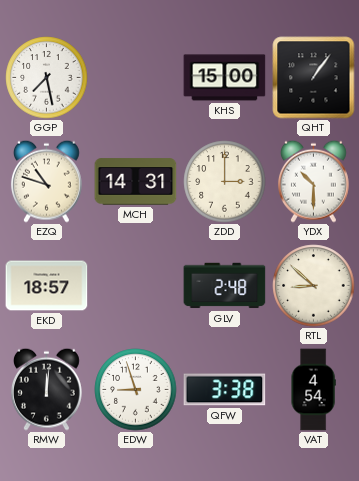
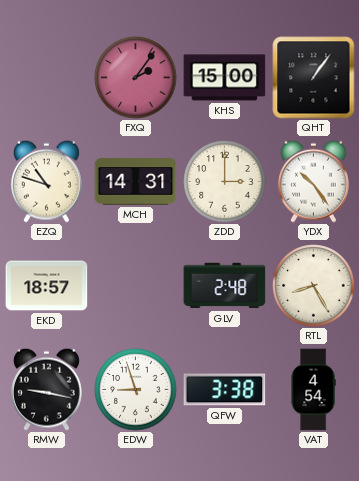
GGP: 7:28 -> none (47, 78)
FXQ: none -> 2:06 (136, 78)
YDX: 10:30 -> 10:24 (313, 181)
RTL: 8:52 -> 8:25 (314, 286)
RMW: 12:01 -> 9:17 (46, 389)
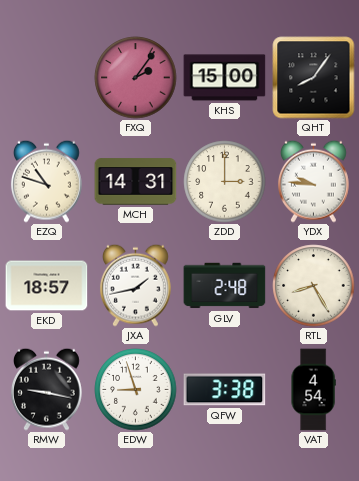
QHT: 1:06 -> 8:06 (314, 78)
YDX: 10:24 -> 9:46 (313, 181)
JXA: none -> 1:43 (135, 285)
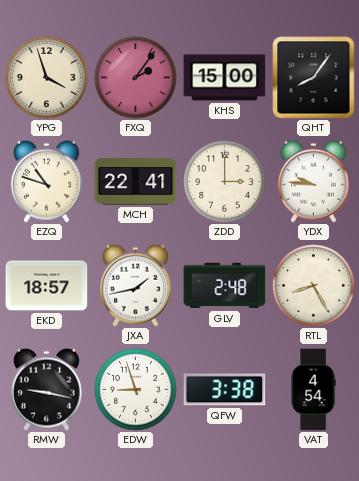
YPG: none -> 3:57 (47, 78)
MCH: 14:31 -> 22:41 (136, 182)
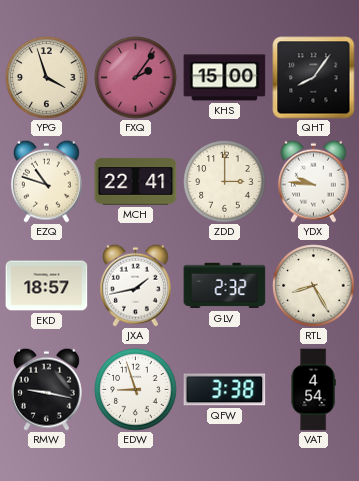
GLV: 2:48 -> 2:32 (225, 286)
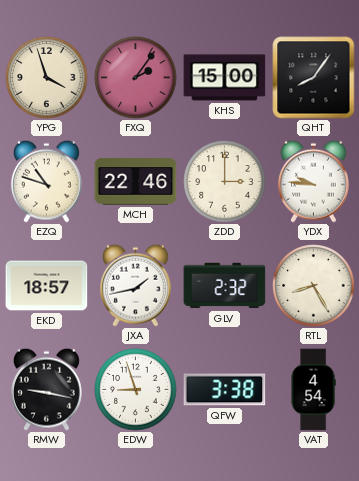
MCH: 22:41 -> 22:46 (136, 182)
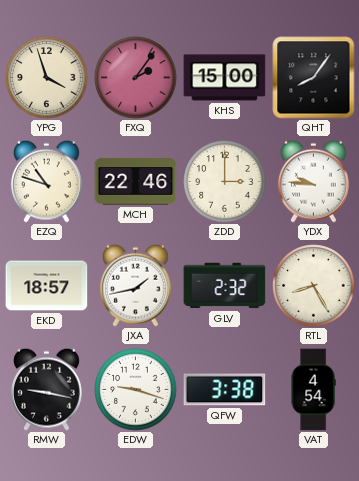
EDW: 8:57 -> 9:18 (136, 390)
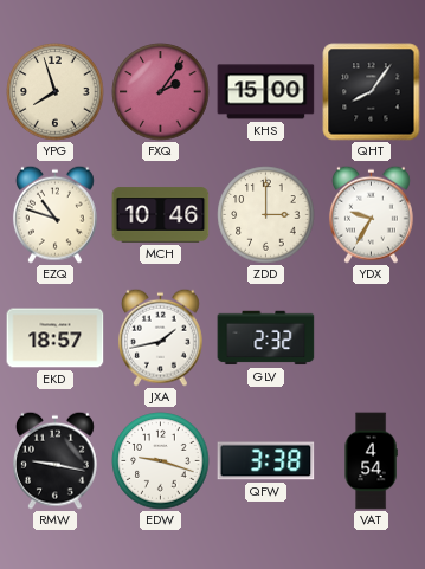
YPG: 3:57 -> 7:57 (56, 92)
MCH: 22:46 -> 10:46 (161, 215)
YDX: 9:46 -> 9:35 (371, 214)
RTL: 8:25 -> none (314, 286)
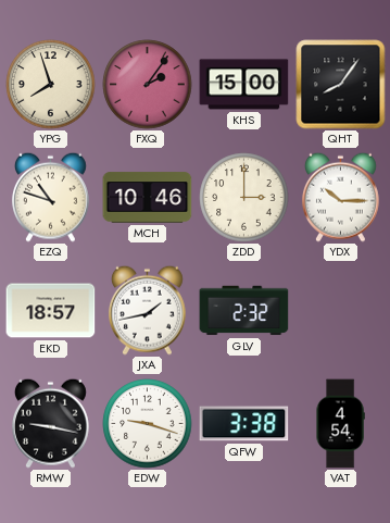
YDX: 9:35 -> 10:15 (340, 197)
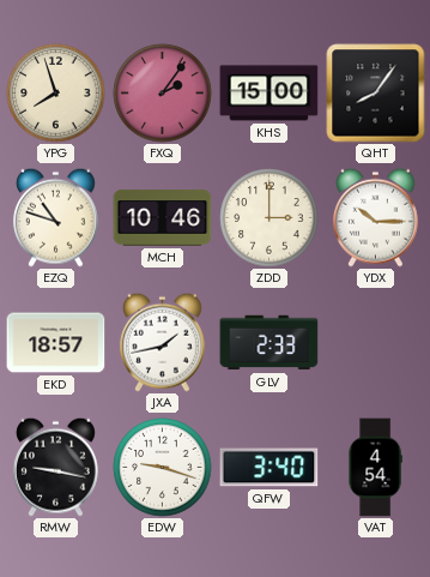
GLV: 2:32 -> 2:33 (269, 343)
QFW: 3:38 -> 3:40 (269, 468)
